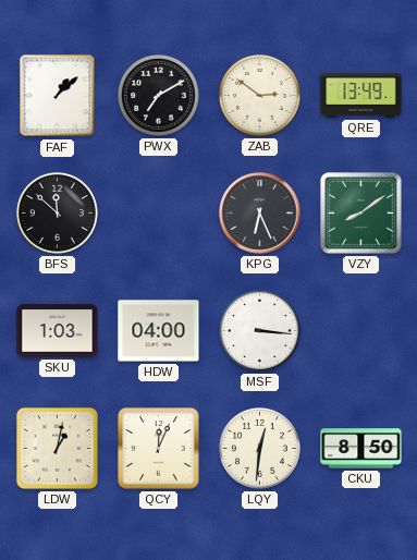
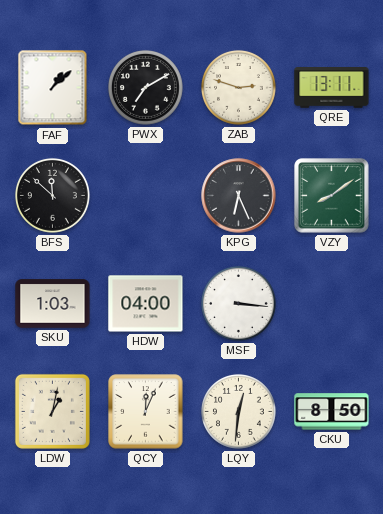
ZAB: 2:51 -> 2:48 (238, 87)
QRE: 13:49 -> 13:11 (332, 88)
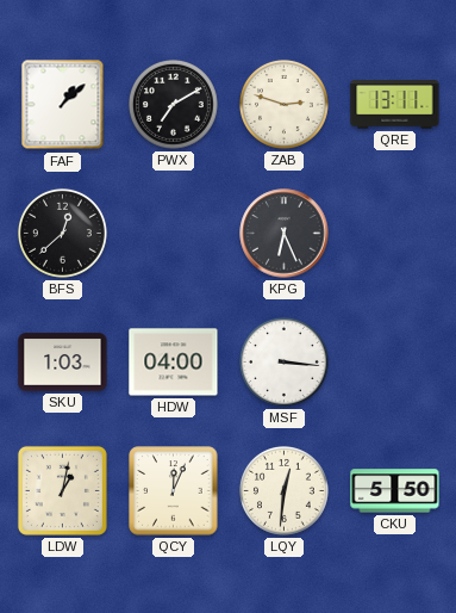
BFS: 11:52 -> 12:38 (62, 233)
VZY: 8:09 -> none (332, 196)
CKU: 8:50 -> 5:50 (395, 491)
